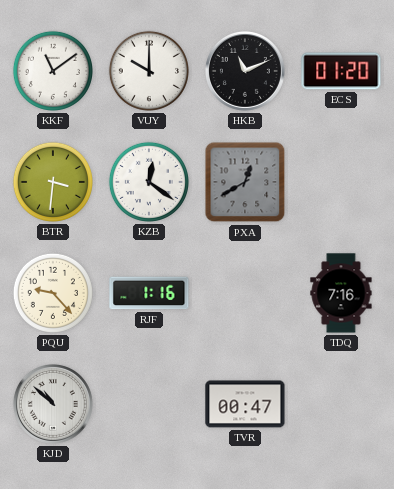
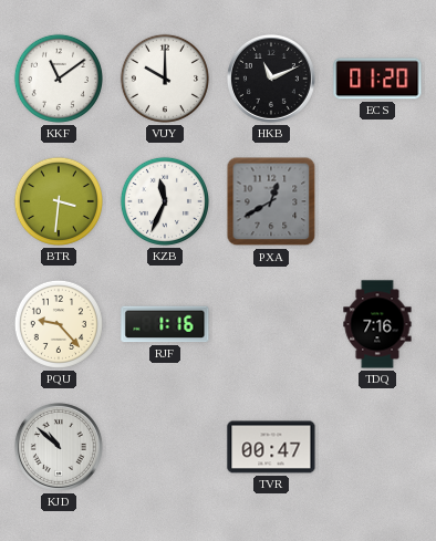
KZB: 12:21 -> 11:34 (165, 201)
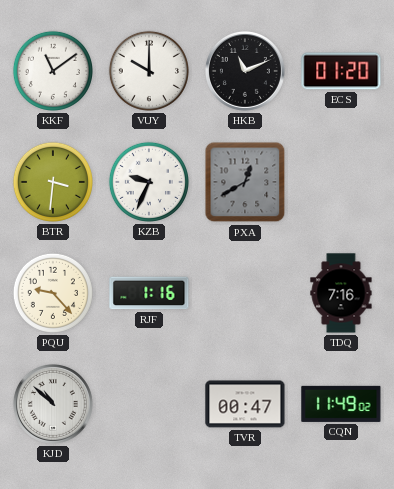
KZB: 11:34 -> 9:34 (149, 182)
CQN: none -> 11:49 (341, 404)
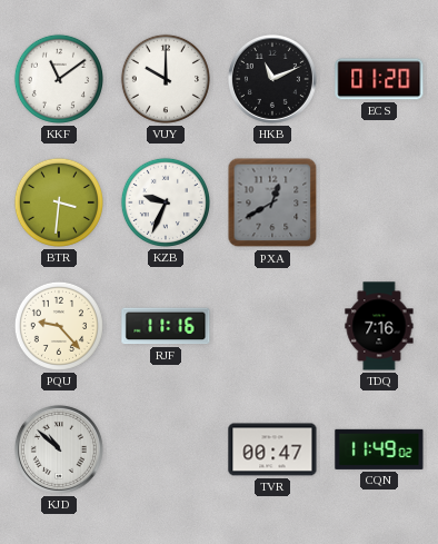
RJF: 1:16 -> 11:16 (166, 326)
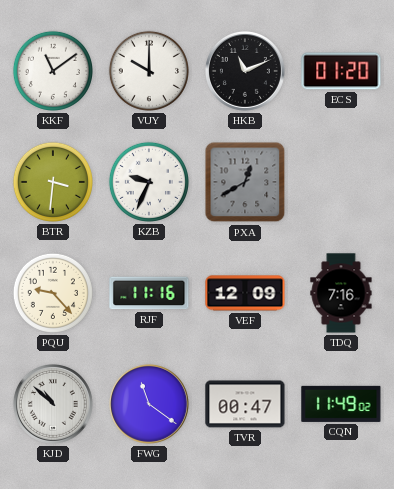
VEF: none -> 12:09 (245, 293)
FWG: none -> 11:21 (149, 404)
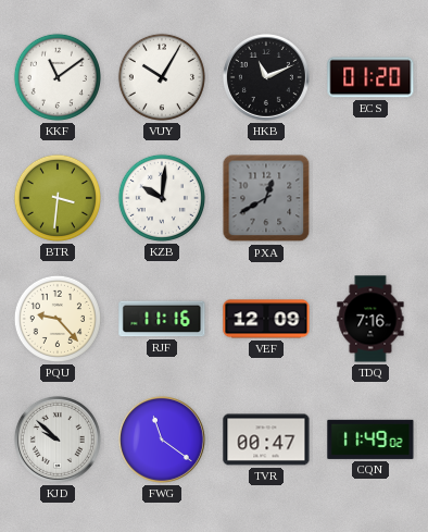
VUY: 10:00 -> 10:05 (162, 77)
KZB: 9:34 -> 10:01 (162, 198)
KJD: 10:52 -> 9:52 (58, 440)
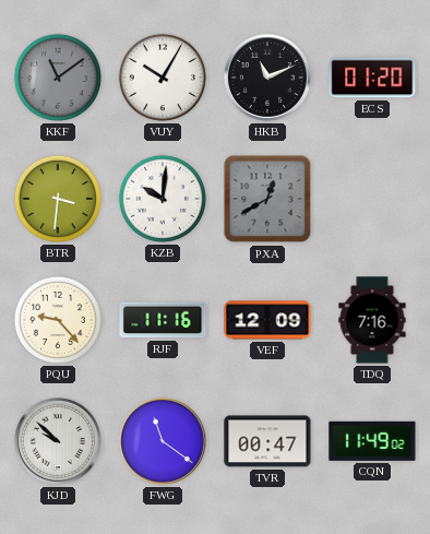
KKF dial: white -> grey (58, 78)
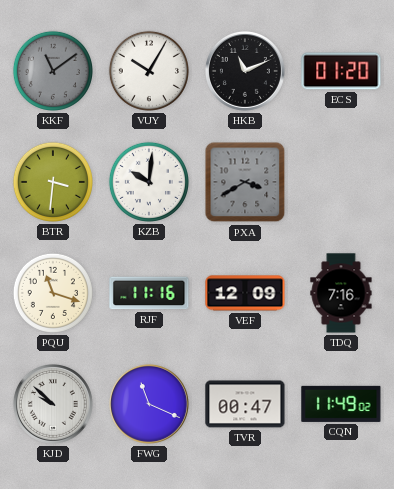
PXA: 12:40 -> 3:40 (245, 182)
PQU: 9:23 -> 11:18 (53, 293)
FWG: 11:21 -> 11:19 (149, 404)
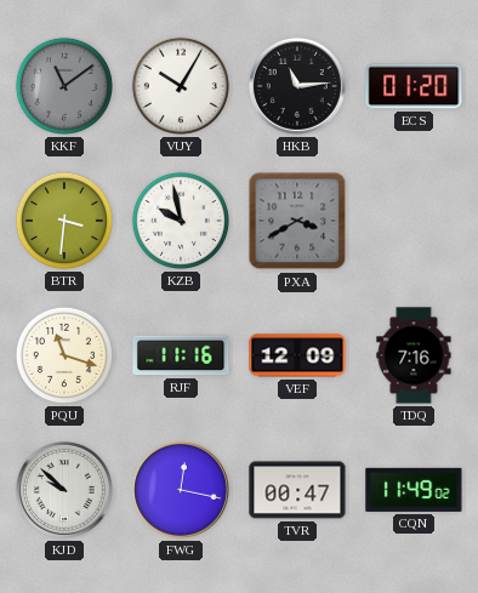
HKB: 11:11 -> 11:14 (297, 86)
KZB: 10:01 -> 9:58 (181, 221)
FWG: 11:19 -> 12:17 (181, 490)
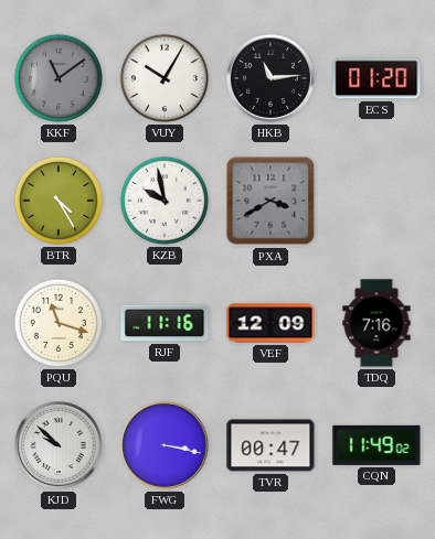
BTR: 3:31 -> 4:25 (59, 201)
FWG: 12:17 -> 3:17 (165, 445)
